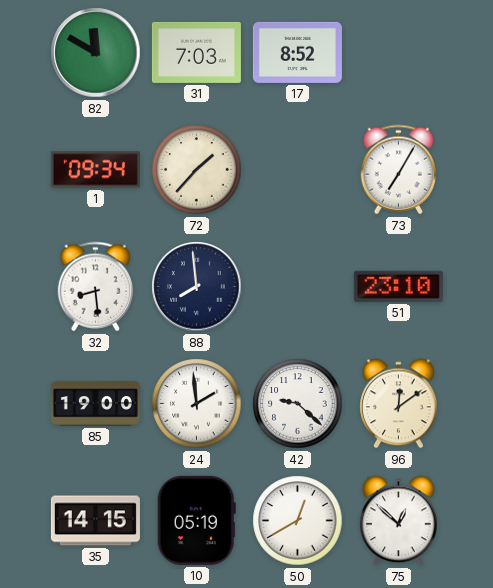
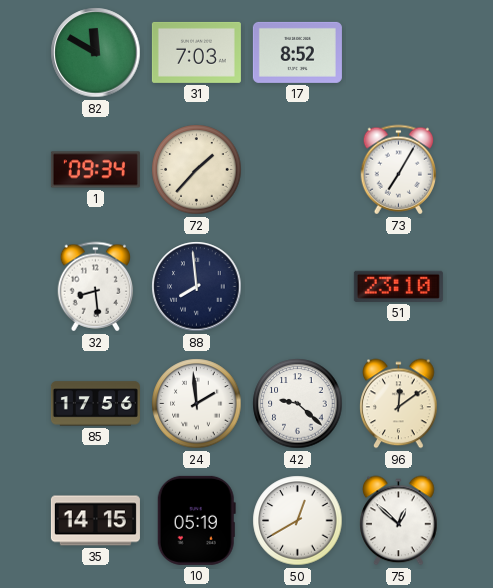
85: 19:00 -> 17:56 (95, 404)
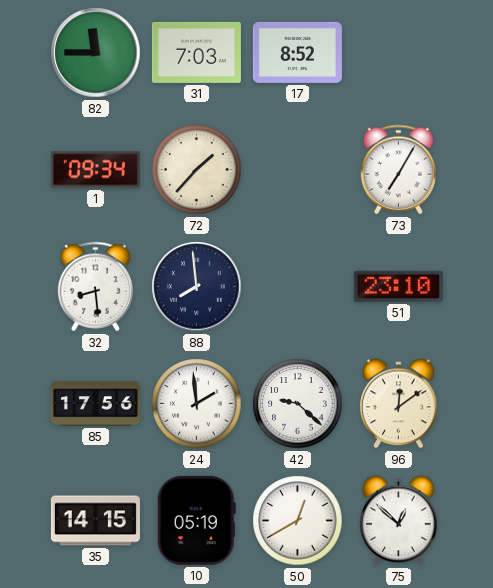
82: 11:50 -> 11:45 (96, 53)
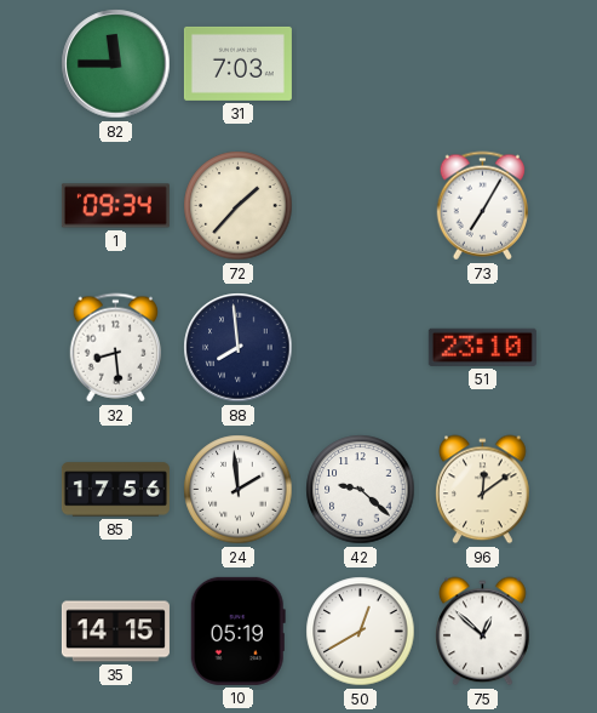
17: 8:52 -> none (297, 52)
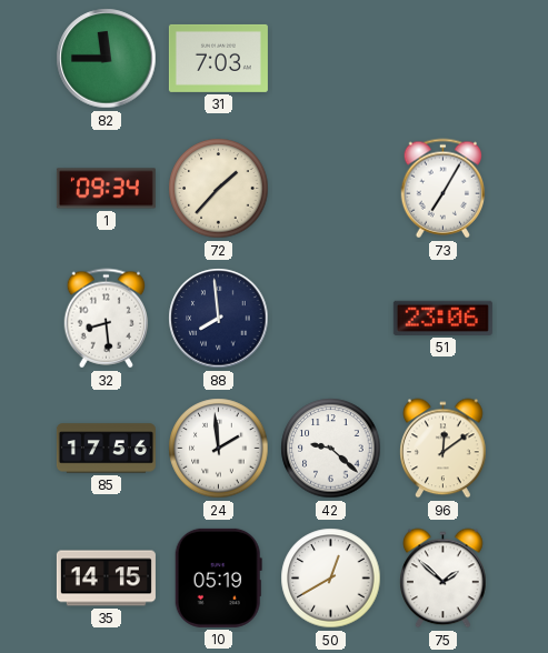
51: 23:10 -> 23:06 (442, 318)
75: 12:52 -> 1:52 (444, 579)
